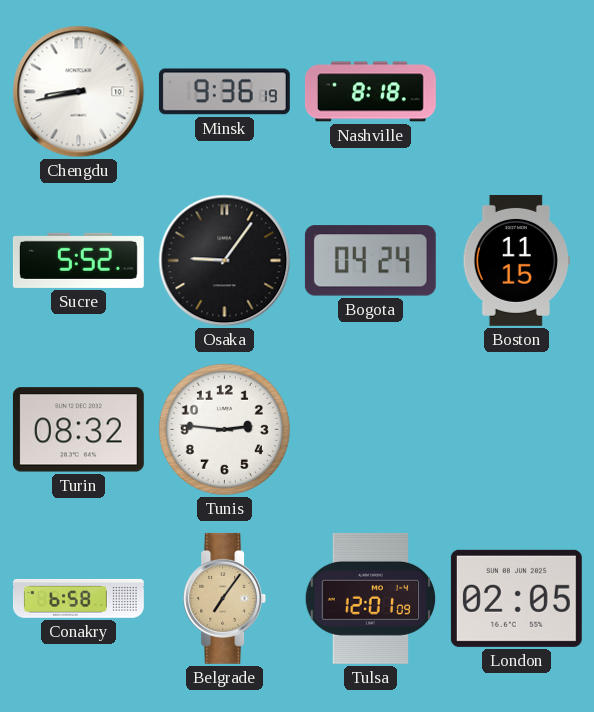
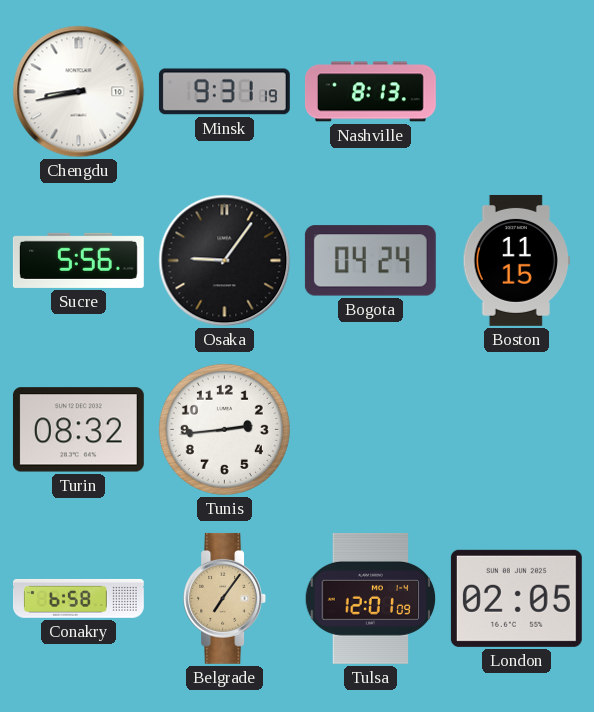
Minsk: 9:36 -> 9:31 (224, 92)
Nashville: 8:18 -> 8:13 (370, 92)
Sucre: 5:52 -> 5:56 (78, 260)
Tunis: 2:46 -> 2:44 (224, 429)
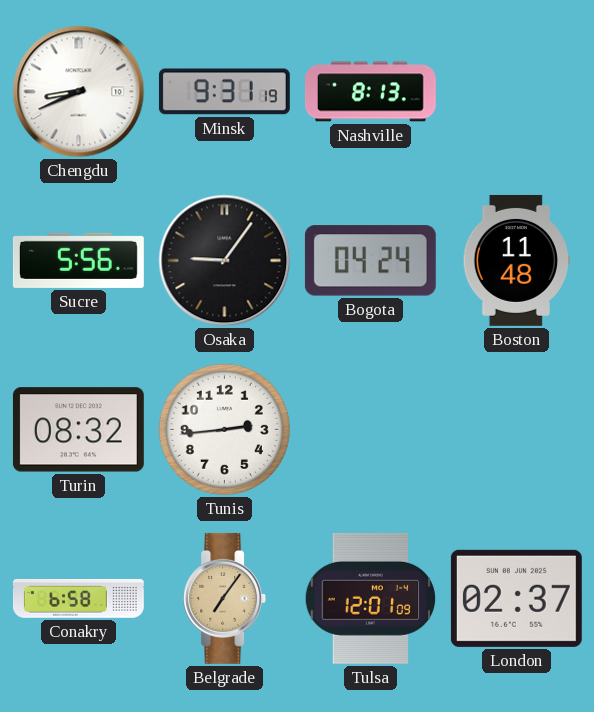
Chengdu: 8:43 -> 8:41 (79, 92)
Boston: 11:15 -> 11:48 (516, 260)
London: 02:05 -> 02:37 (516, 598)
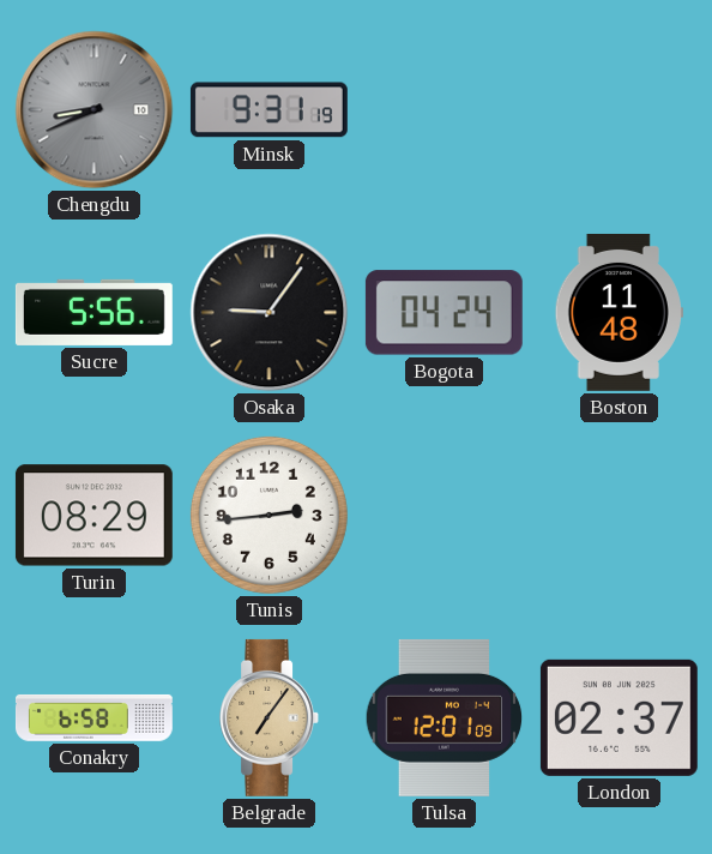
Chengdu dial: white -> grey (95, 110)
Nashville: 8:13 -> none (370, 92)
Turin: 08:32 -> 08:29 (93, 516)
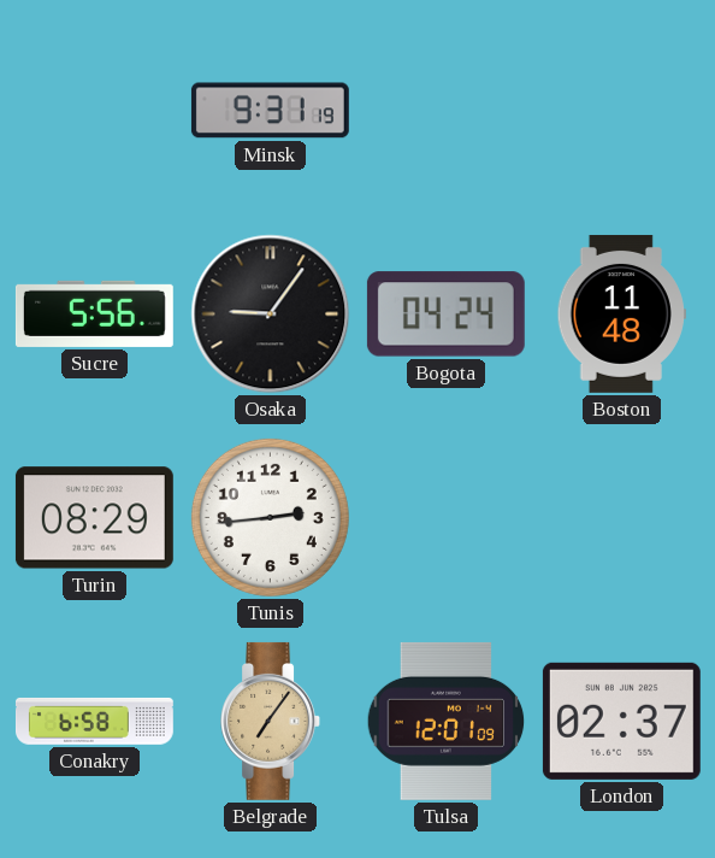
Chengdu: 8:41 -> none (95, 110)
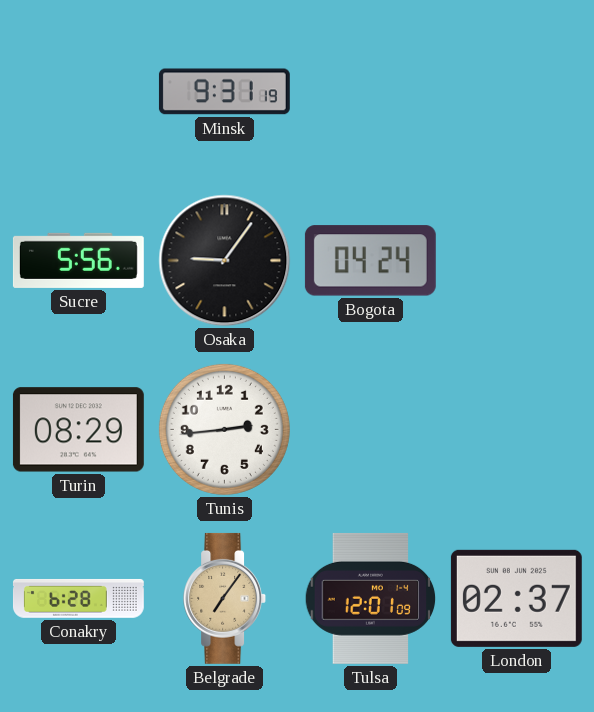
Boston: 11:48 -> none (621, 313)
Conakry: 6:58 -> 6:28 (78, 598)
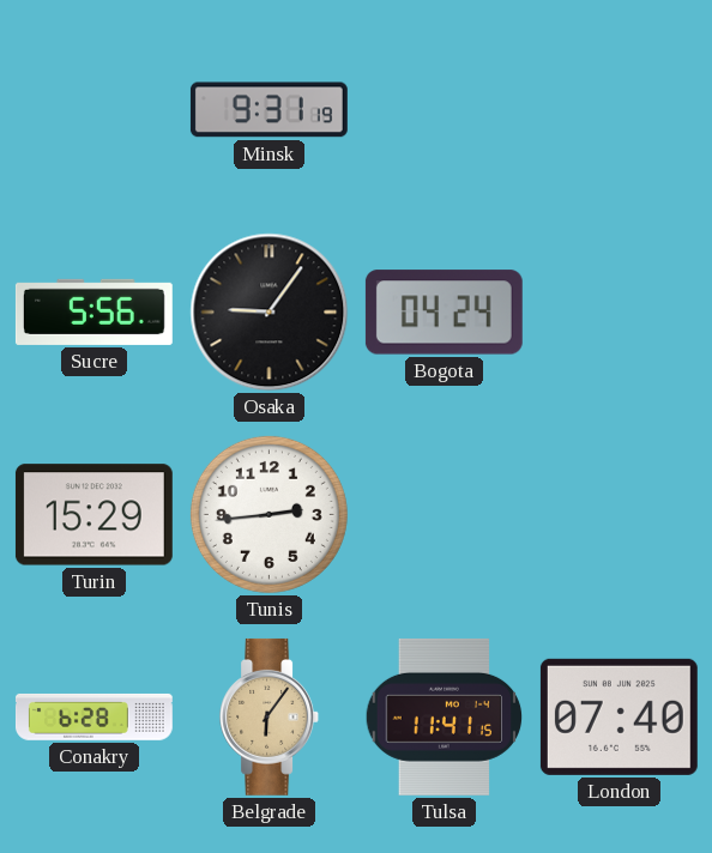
Turin: 08:29 -> 15:29 (93, 515)
Belgrade: 7:06 -> 6:06 (270, 716)
Tulsa: 12:01 -> 11:41 (445, 716)
London: 02:37 -> 07:40 (619, 716)
